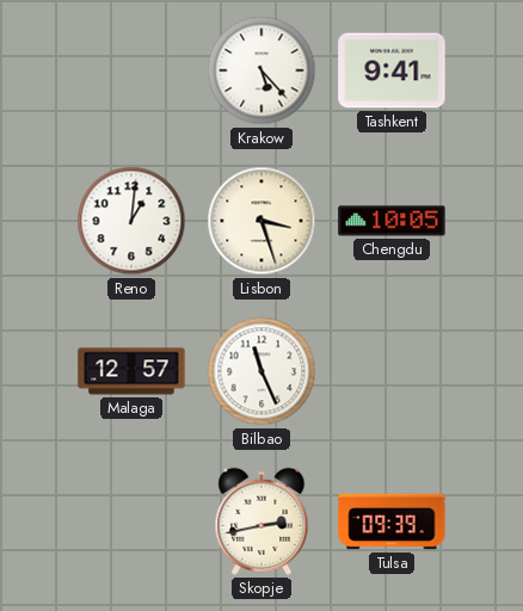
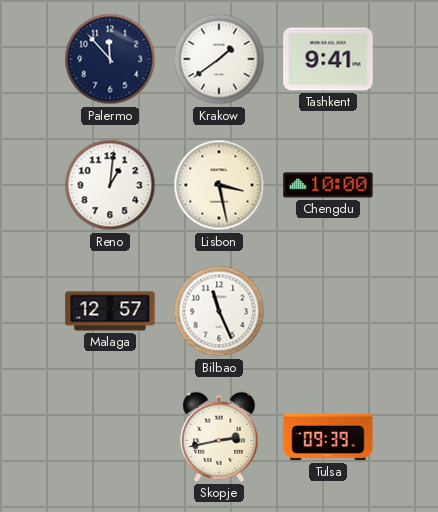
Palermo: none -> 11:53 (110, 59)
Krakow: 5:23 -> 1:39 (219, 59)
Lisbon: 3:27 -> 3:28 (219, 185)
Chengdu: 10:05 -> 10:00 (328, 185)
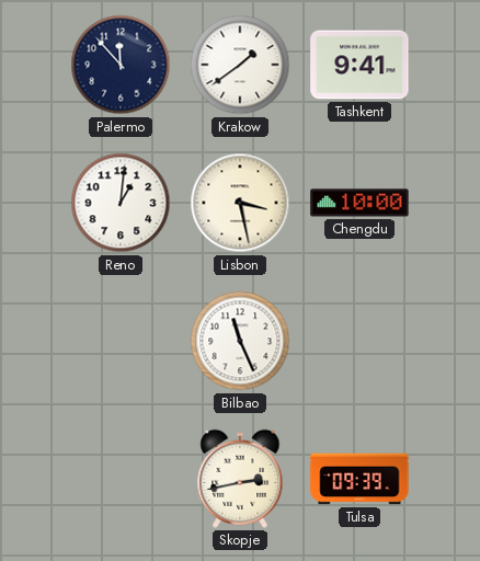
Malaga: 12:57 -> none (110, 311)
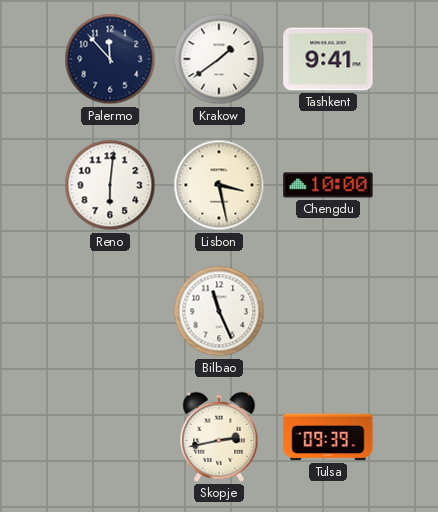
Reno: 1:01 -> 6:01 (110, 185)
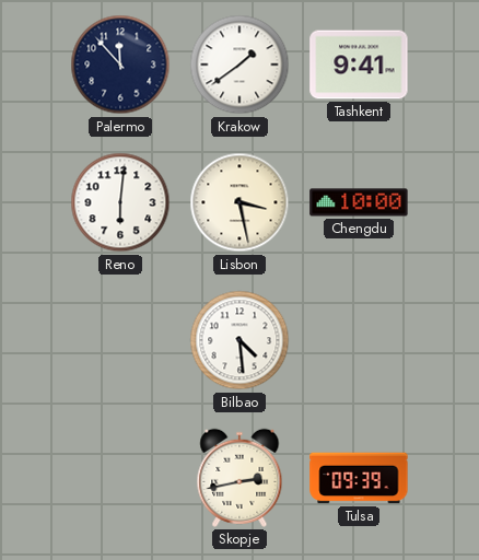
Bilbao: 11:26 -> 4:29 (240, 340)
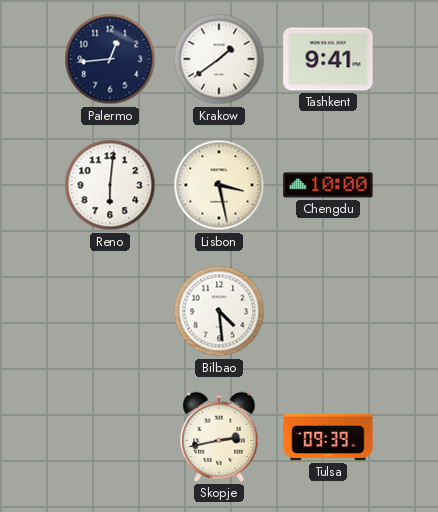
Palermo: 11:53 -> 12:44 (110, 59)
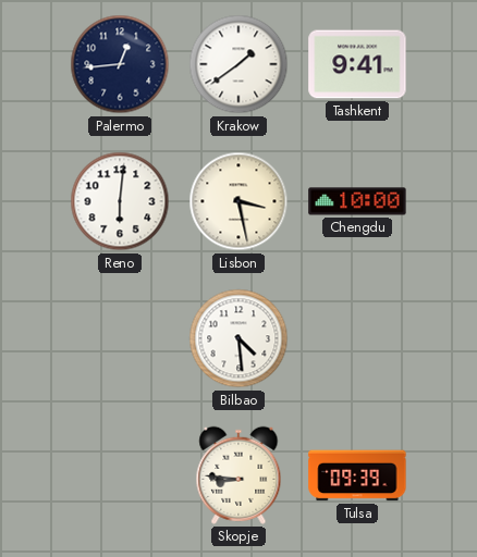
Skopje: 2:43 -> 8:46 (238, 475)
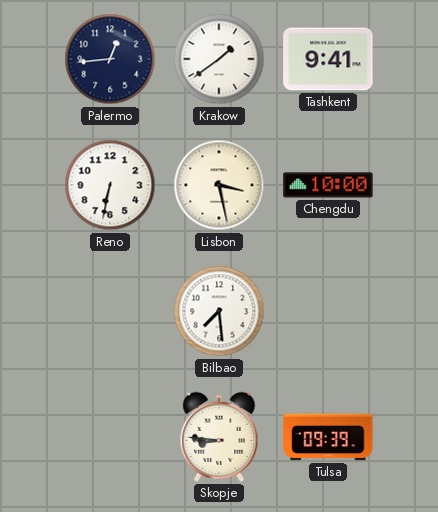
Reno: 6:01 -> 6:32 (110, 185)
Bilbao: 4:29 -> 7:29 (219, 311)
